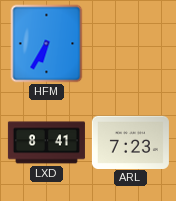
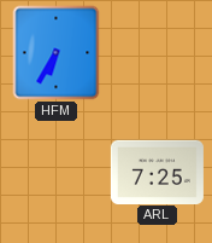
LXD: 8:41 -> none (46, 143)
ARL: 7:23 -> 7:25 (157, 172)
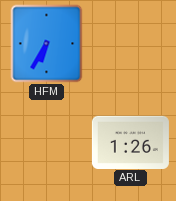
ARL: 7:25 -> 1:26 (130, 142)
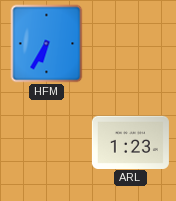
ARL: 1:26 -> 1:23 (130, 142)
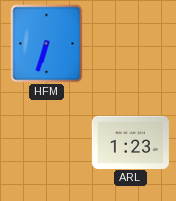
HFM: 6:35 -> 6:33 (47, 44)
